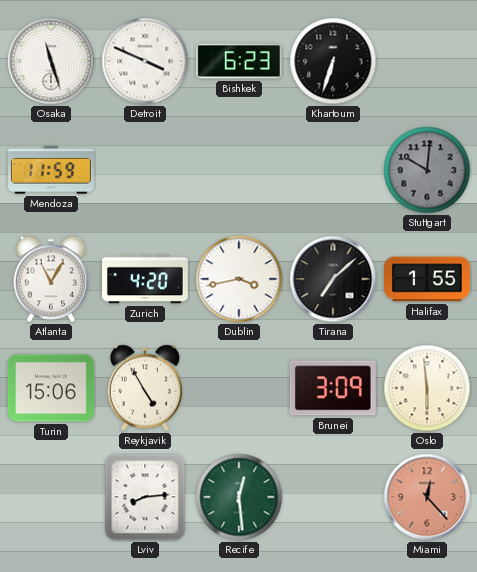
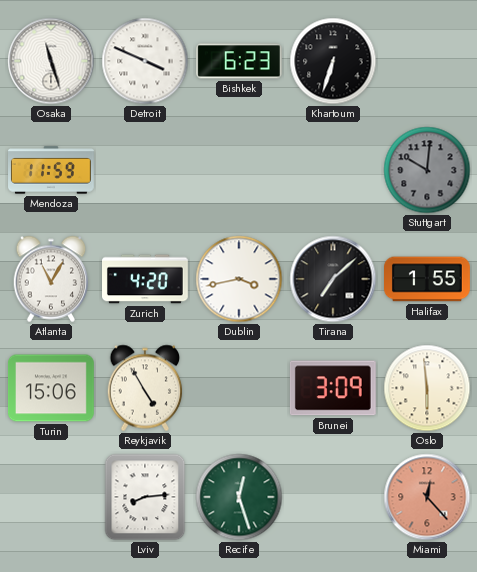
Recife: 12:29 -> 12:27 (239, 497)
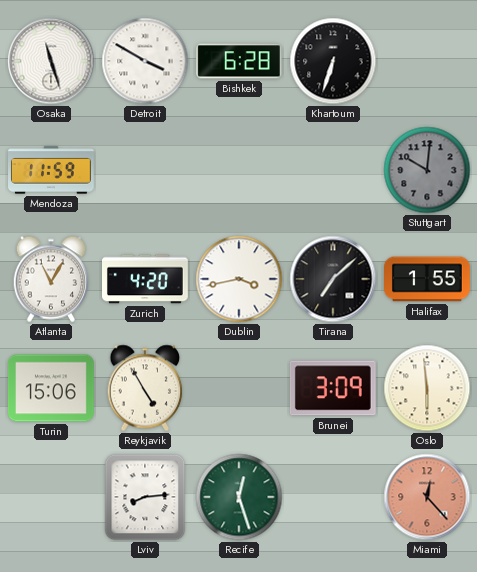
Detroit: 3:49 -> 3:50 (145, 61)
Bishkek: 6:23 -> 6:28 (239, 61)
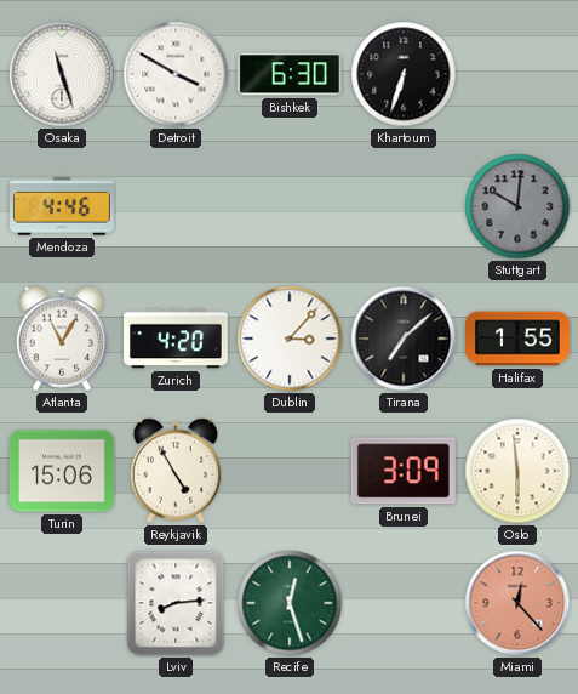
Bishkek: 6:28 -> 6:30 (290, 74)
Mendoza: 11:59 -> 4:46 (63, 206)
Dublin: 3:43 -> 3:07 (290, 339)
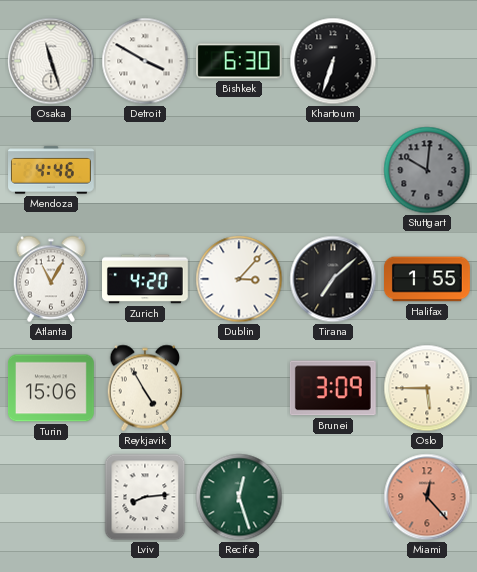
Oslo: 5:59 -> 5:45 (427, 388)
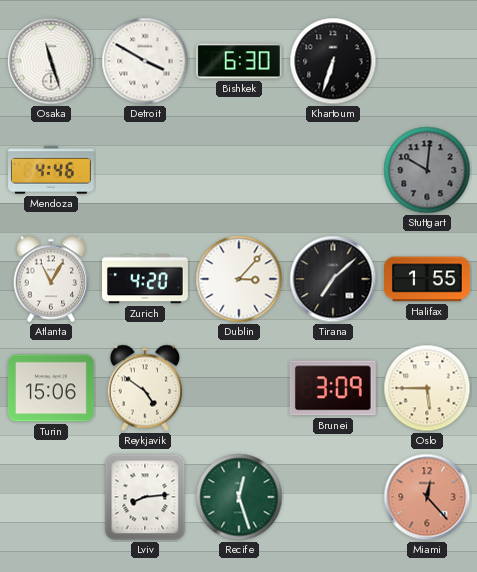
Reykjavik: 4:55 -> 4:51 (145, 388)
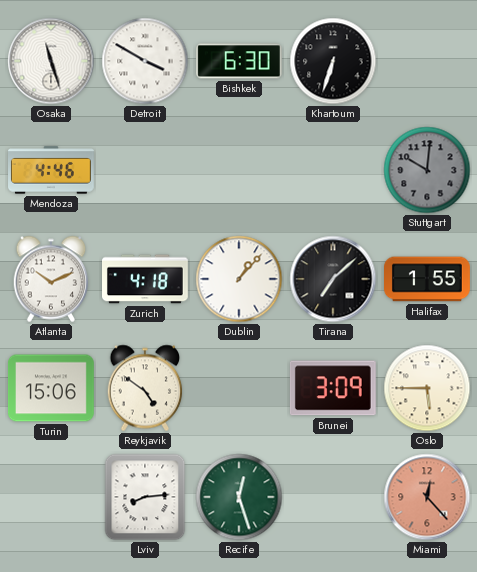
Atlanta: 11:05 -> 10:11 (51, 279)
Zurich: 4:20 -> 4:18 (146, 279)
Dublin: 3:07 -> 1:07 (239, 279)
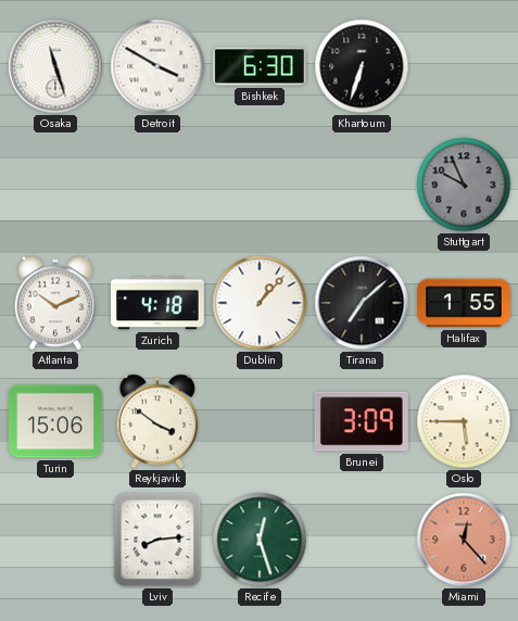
Mendoza: 4:46 -> none (52, 170)
Stuttgart: 10:01 -> 9:56 (464, 185)
Reykjavik: 4:51 -> 3:51 (157, 421)
